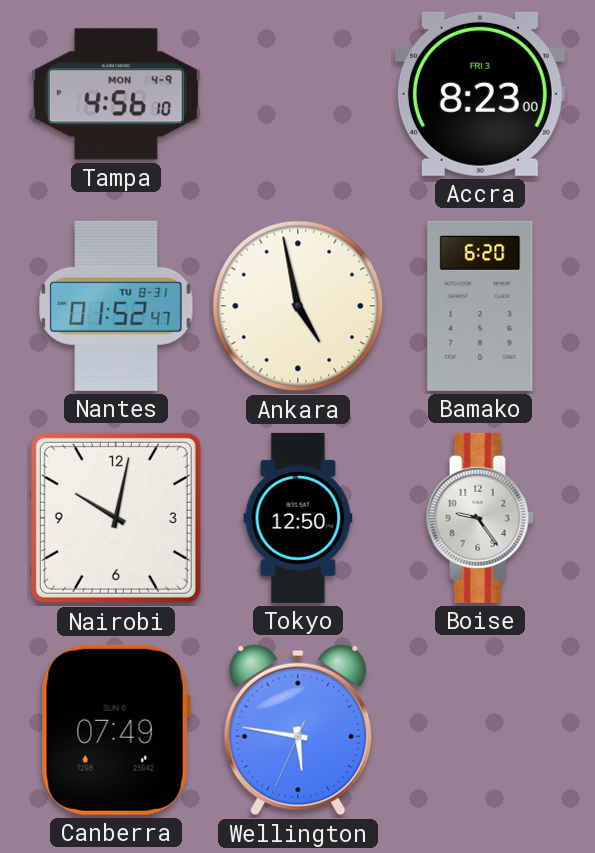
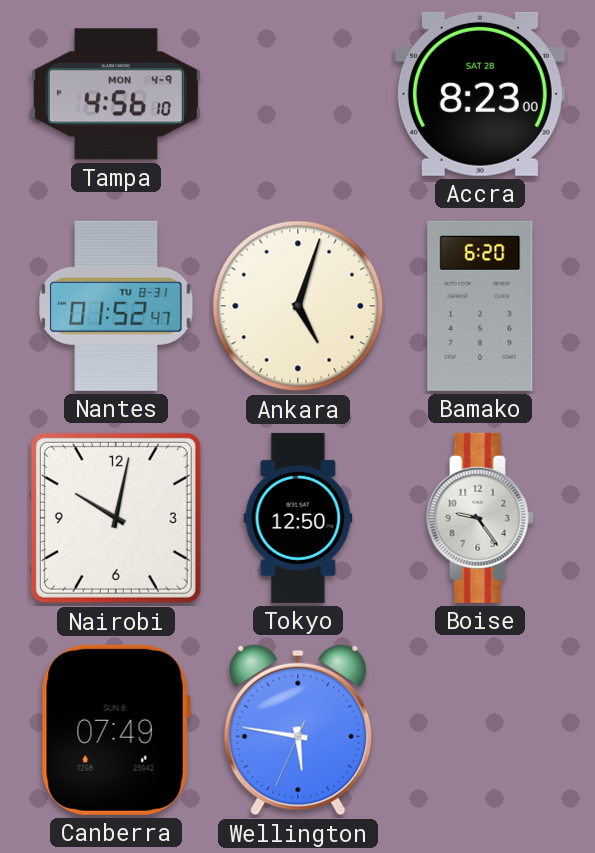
Accra date: FRI 3 -> SAT 28 (480, 94)
Ankara: 4:58 -> 5:03 (298, 306)
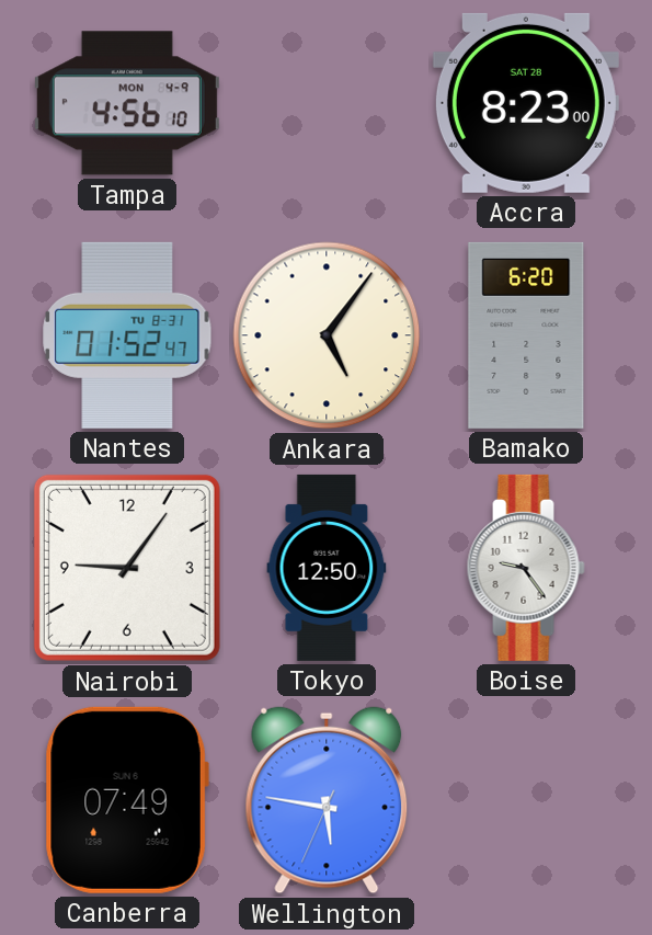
Ankara: 5:03 -> 5:06 (327, 335)
Nairobi: 10:02 -> 9:06 (127, 568)
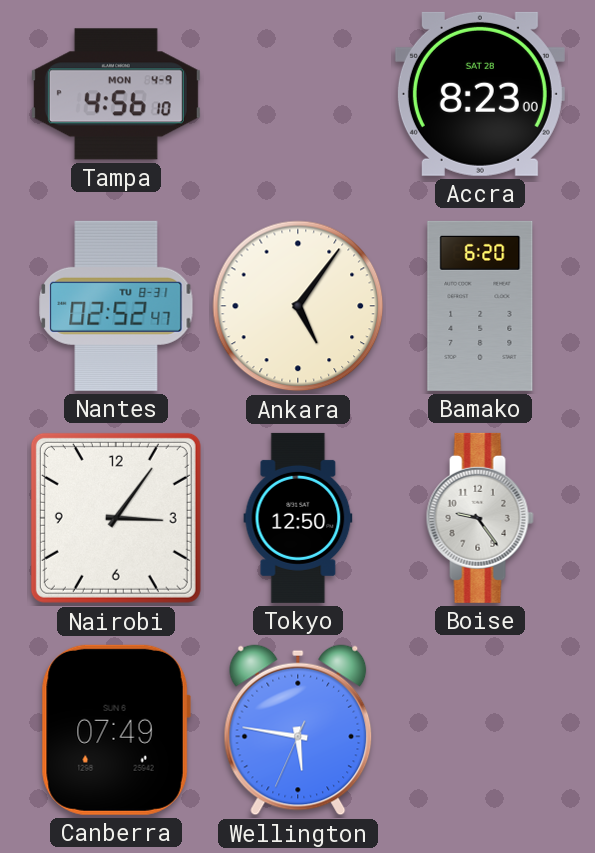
Nantes: 01:52 -> 02:52 (116, 306)
Nairobi: 9:06 -> 3:06 (116, 518)
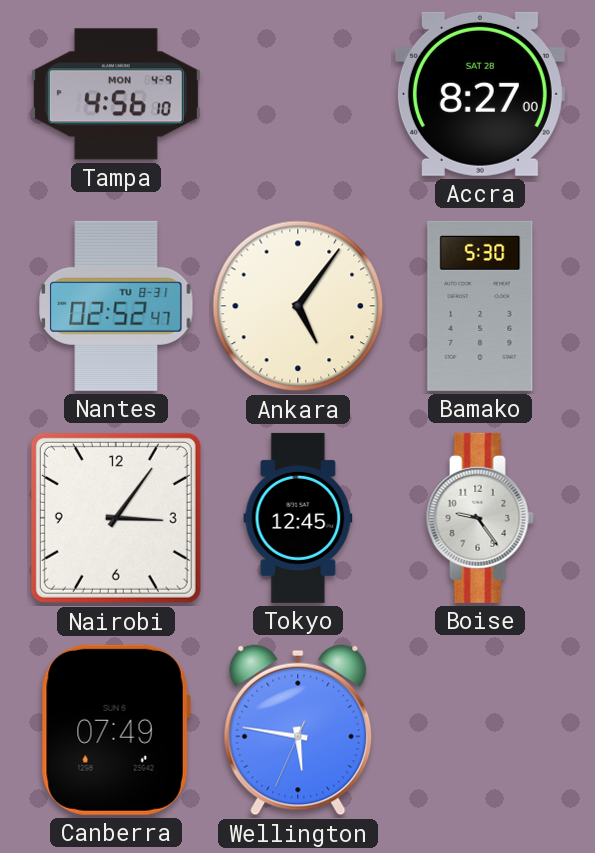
Accra: 8:23 -> 8:27 (480, 94)
Bamako: 6:20 -> 5:30 (480, 306)
Tokyo: 12:50 -> 12:45 (298, 518)
